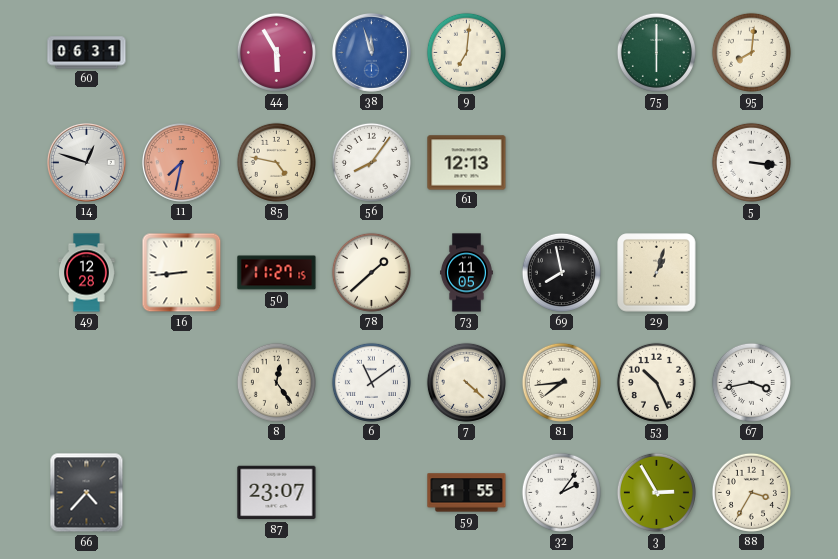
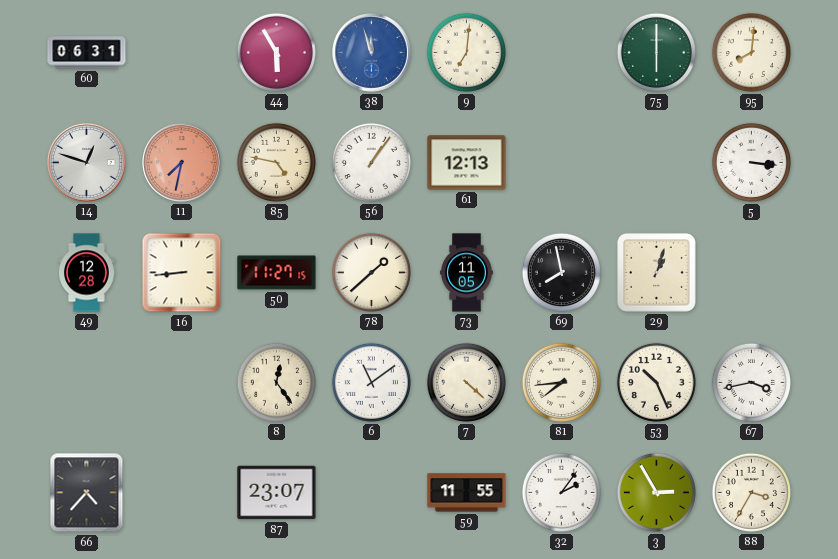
56: 8:06 -> 1:06 (371, 162)
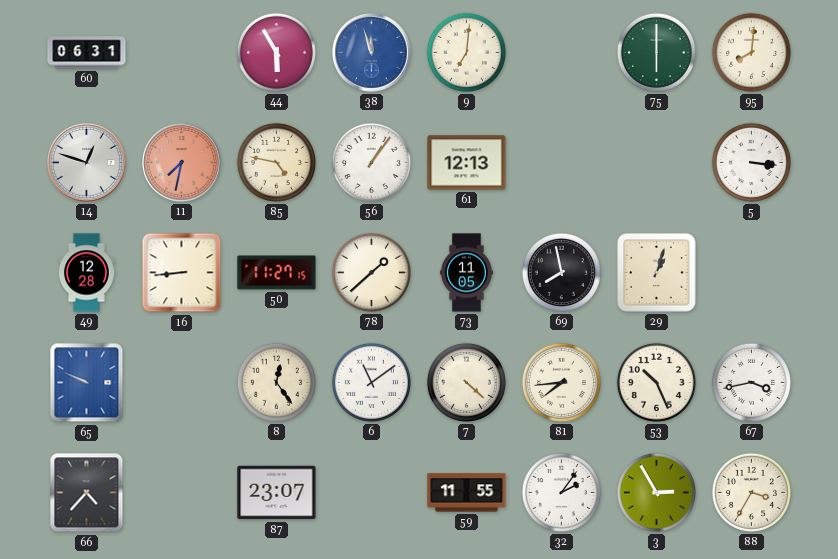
65: none -> 9:49 (87, 383)
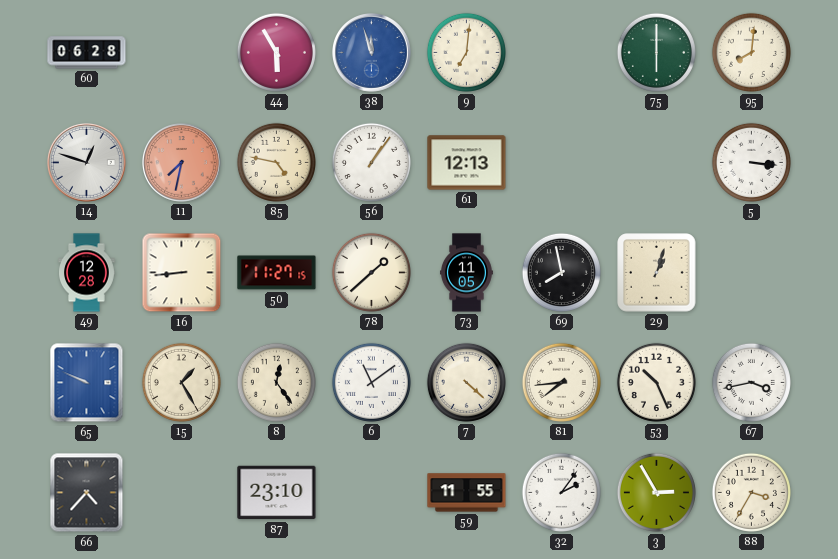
60: 06:31 -> 06:28 (87, 53)
15: none -> 1:25 (181, 382)
87: 23:07 -> 23:10 (277, 493)
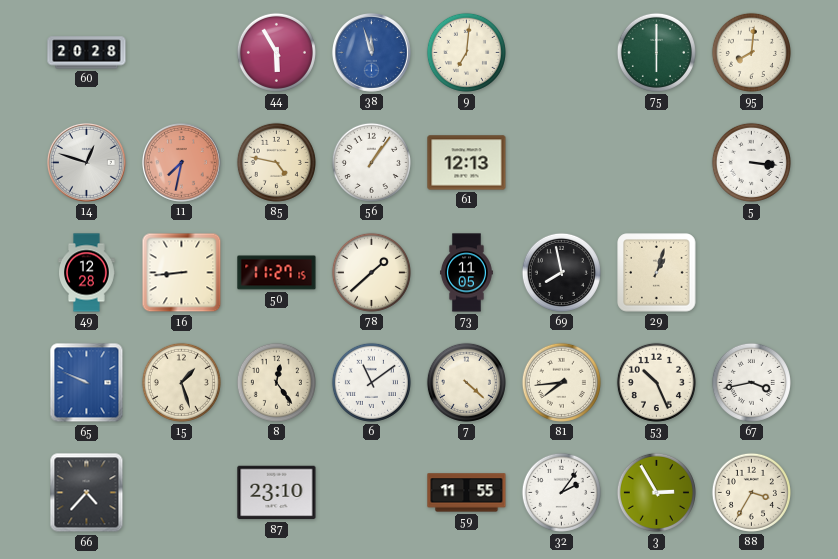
60: 06:28 -> 20:28 (87, 53)
15: 1:25 -> 1:27 (181, 382)
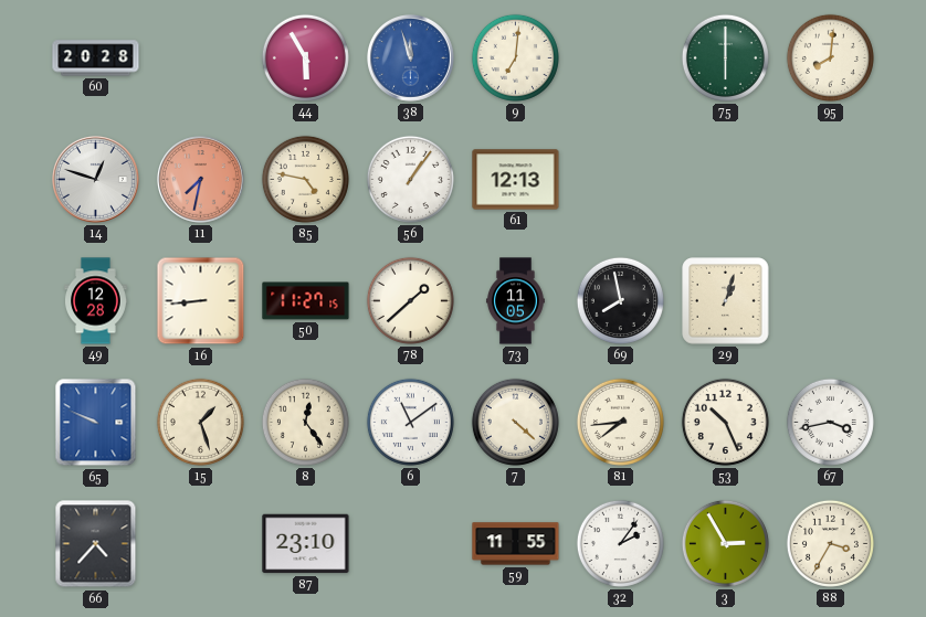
5: 3:16 -> none (751, 162)
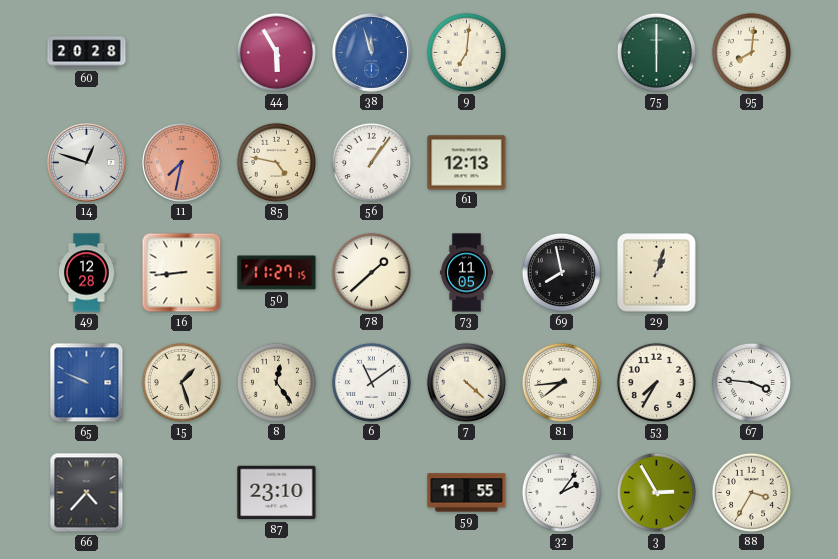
53: 10:26 -> 7:35 (656, 382)
67: 3:43 -> 3:46 (751, 382)
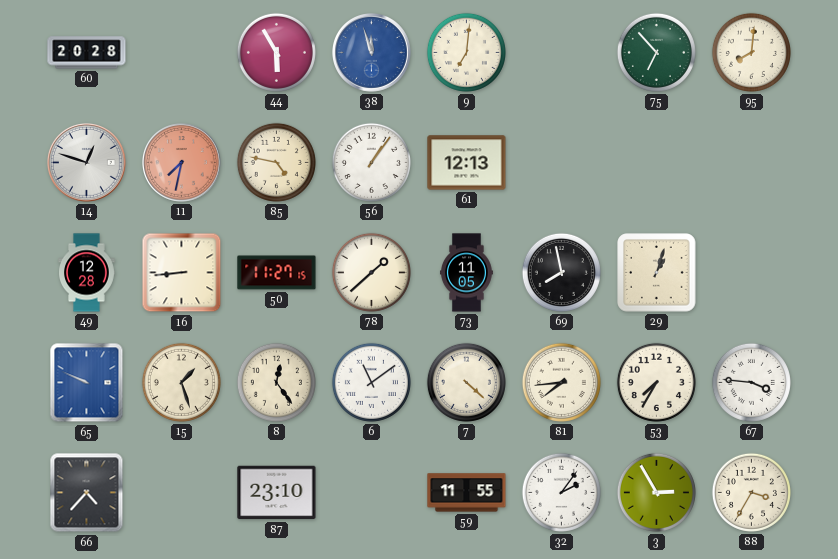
75: 6:00 -> 6:53 (656, 52)
